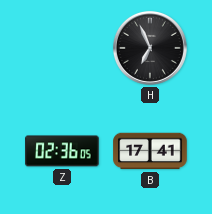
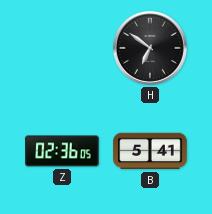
H: 6:56 -> 6:51 (150, 48)
B: 17:41 -> 5:41 (150, 151)
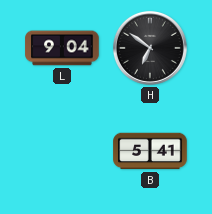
L: none -> 9:04 (62, 48)
Z: 02:36 -> none (62, 151)
